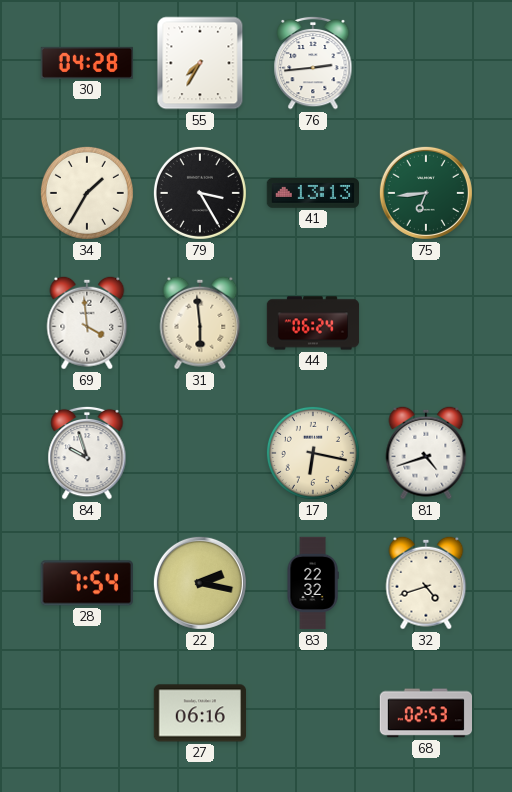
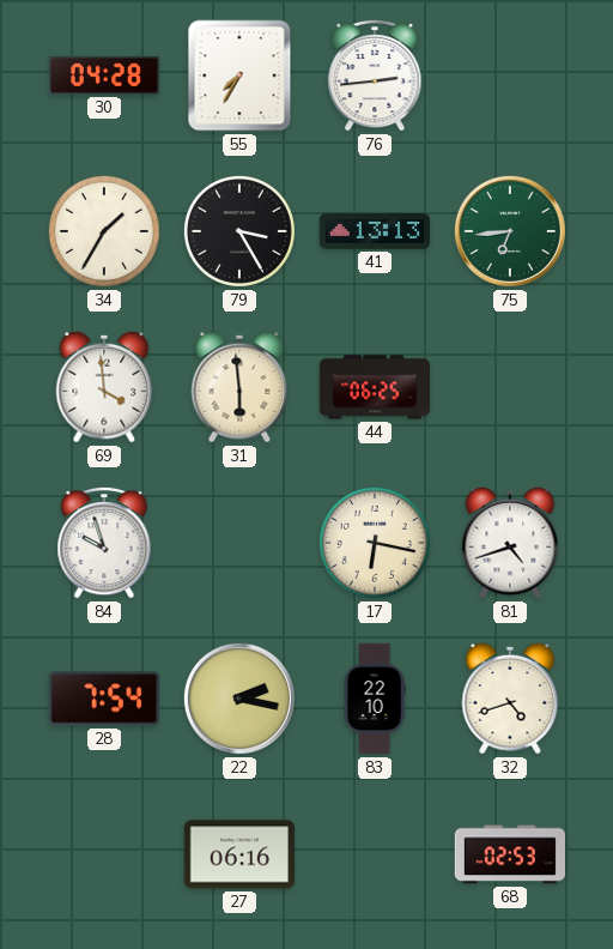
44: 06:24 -> 06:25 (375, 387)
83: 22:32 -> 22:10 (375, 699)
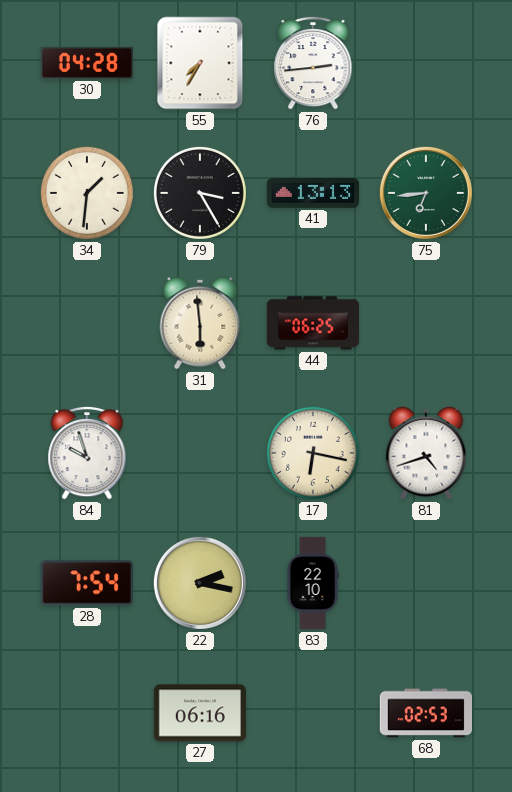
34: 1:35 -> 1:31 (87, 193)
69: 3:59 -> none (104, 387)
32: 4:42 -> none (510, 699)
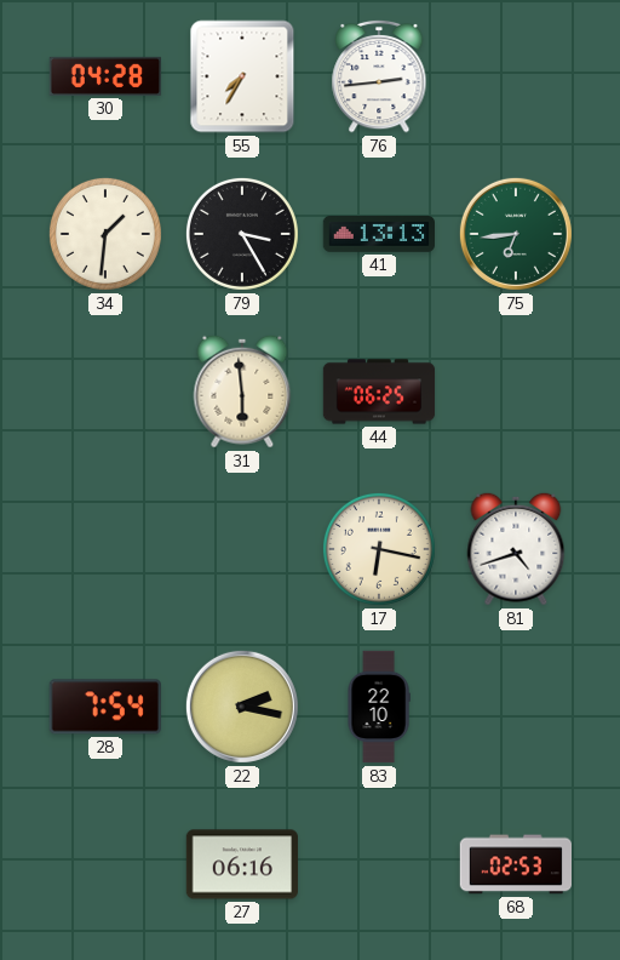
84: 9:57 -> none (87, 453)
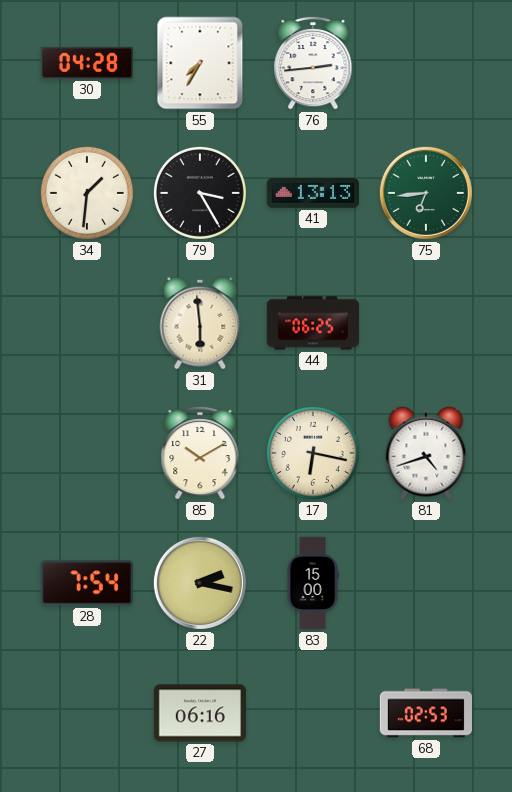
85: none -> 10:10 (200, 453)
83: 22:10 -> 15:00 (313, 583)
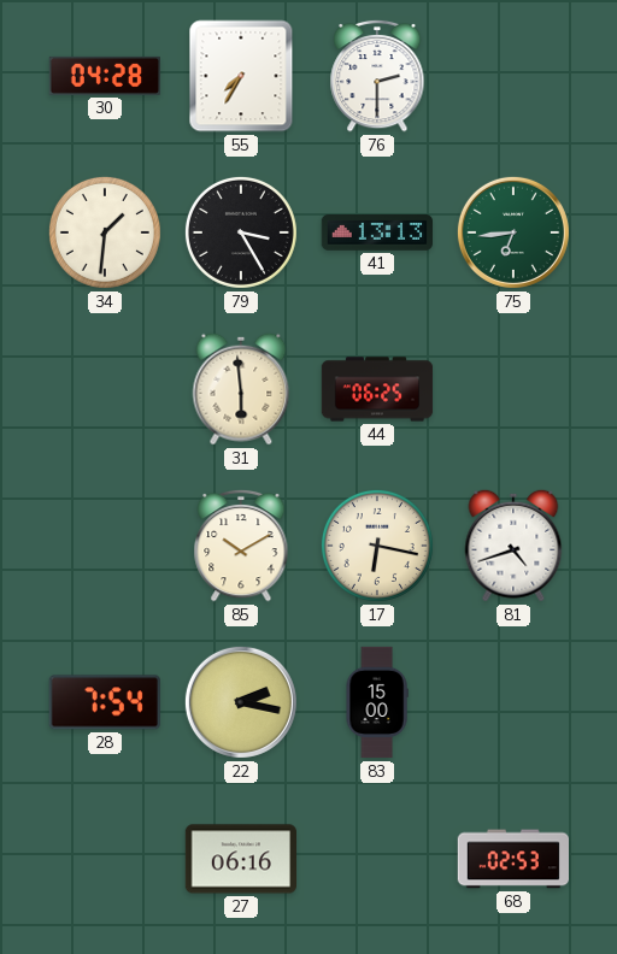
76: 2:44 -> 2:30 (377, 76)
